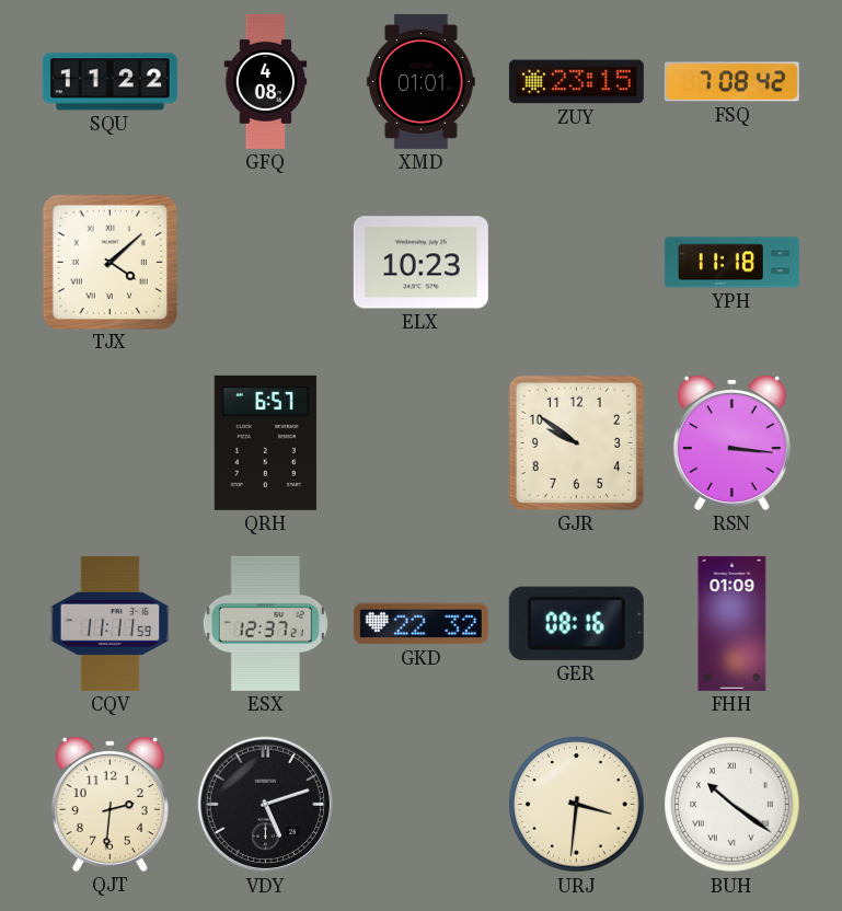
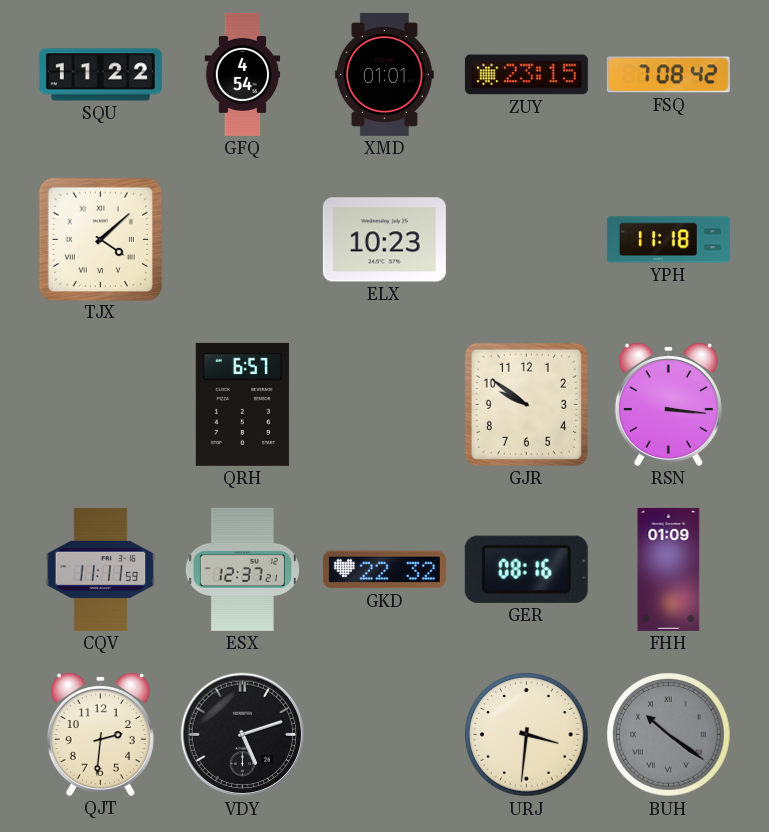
GFQ: 4:08 -> 4:54 (243, 74)
BUH dial: white -> grey (669, 735)
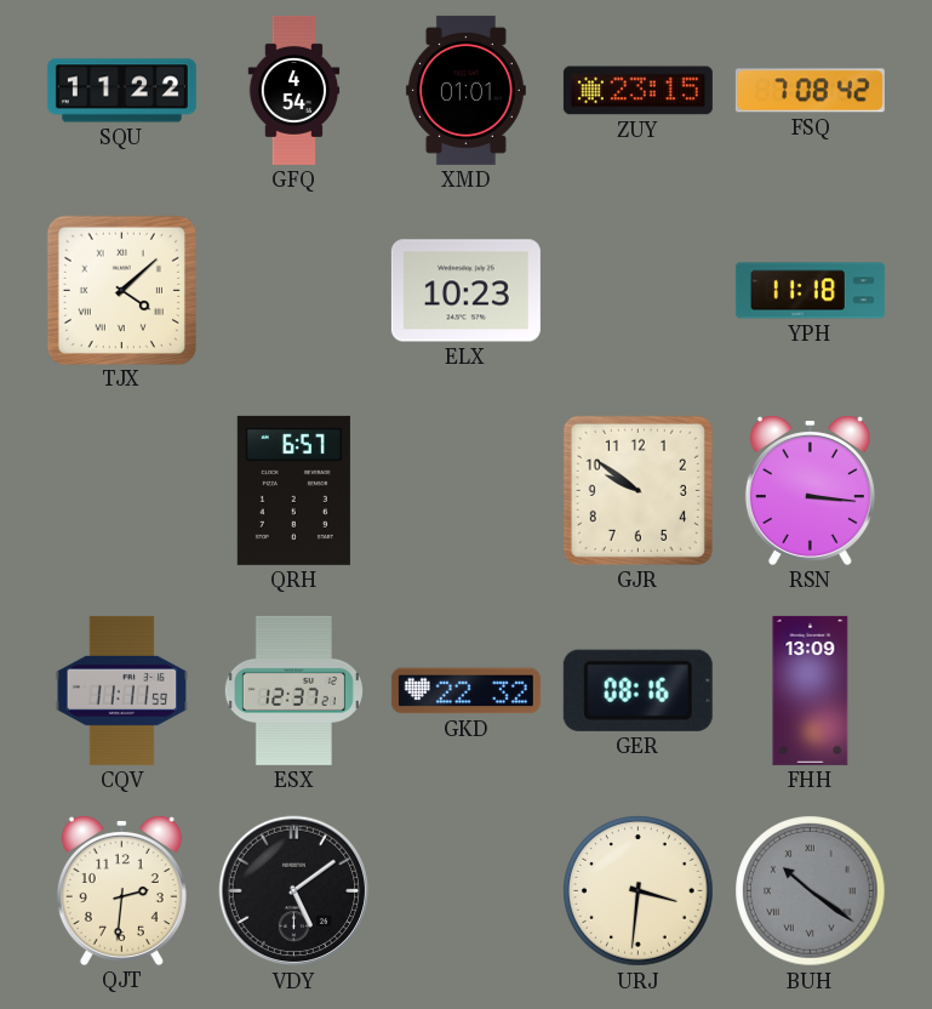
FHH: 01:09 -> 13:09 (811, 690)
VDY: 5:12 -> 5:09 (295, 891)
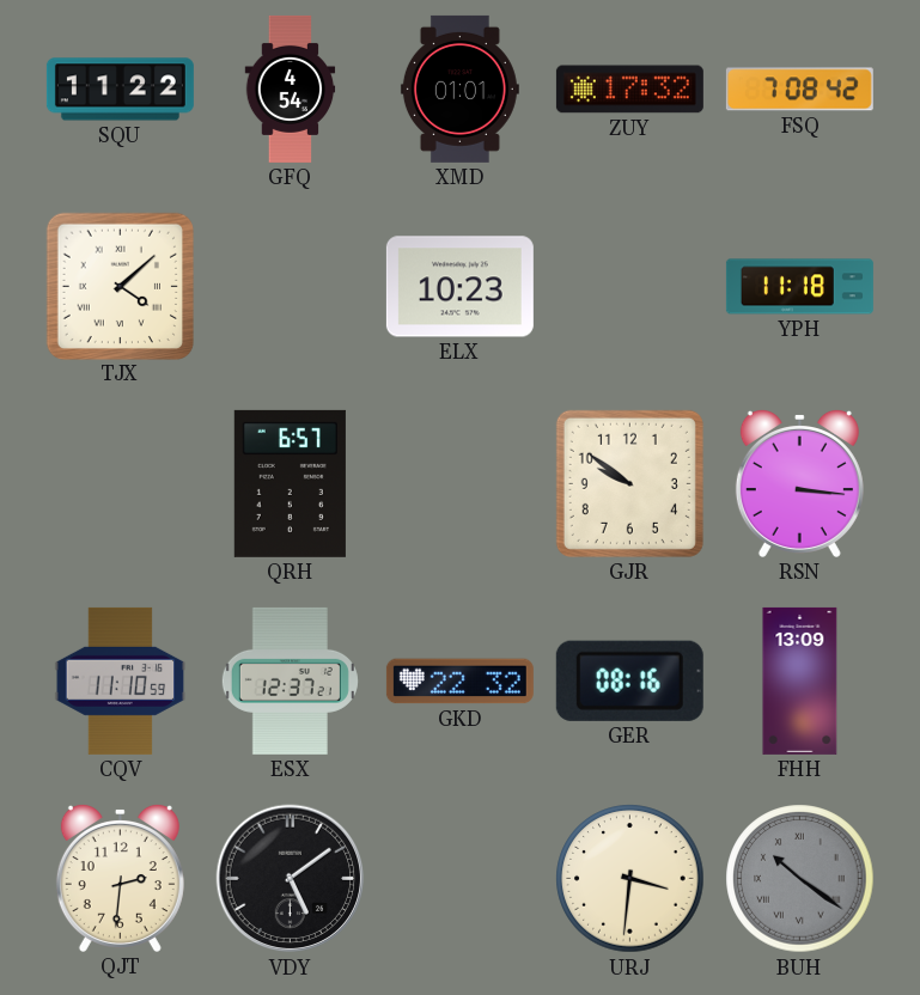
ZUY: 23:15 -> 17:32 (629, 90)
CQV: 11:11 -> 11:10 (121, 680)
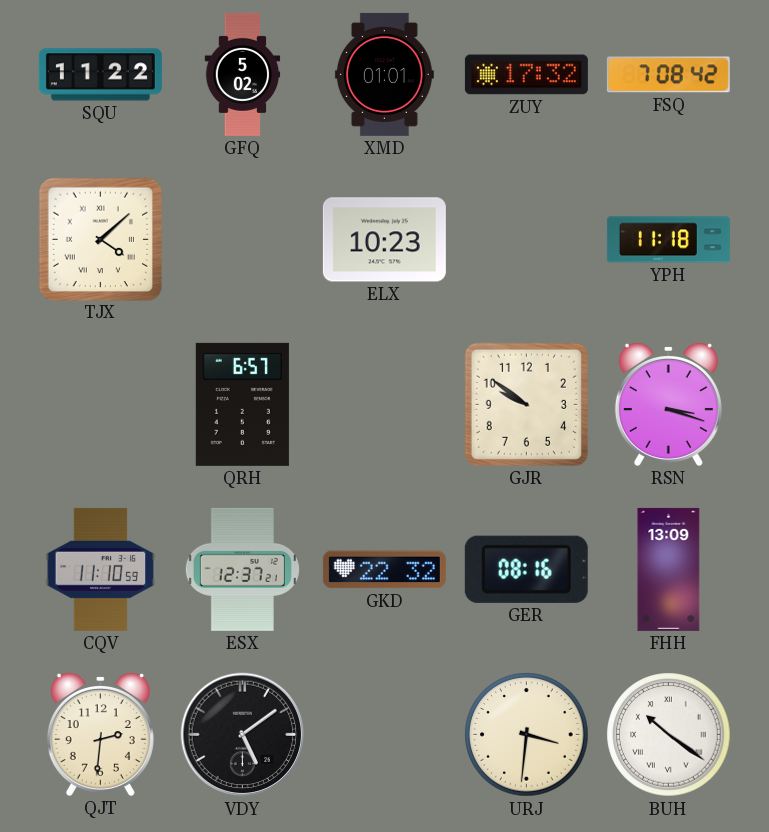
GFQ: 4:54 -> 5:02 (243, 74)
RSN: 3:16 -> 3:18 (668, 404)
BUH dial: grey -> white (669, 735)
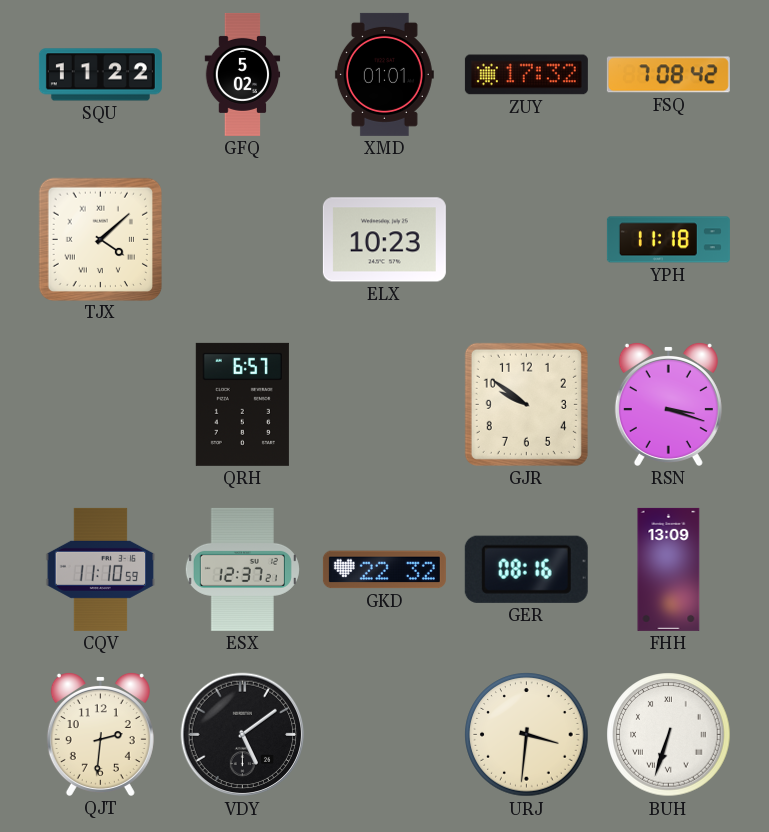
BUH: 10:21 -> 6:33 (669, 735)
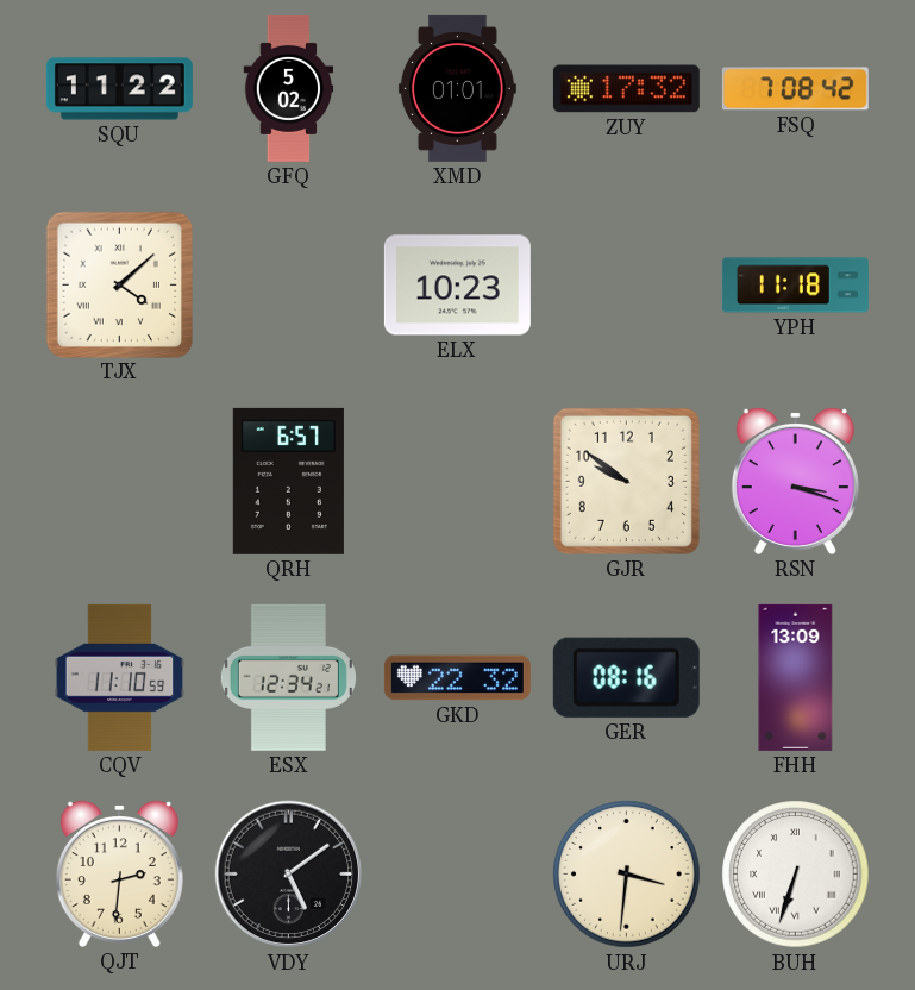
ESX: 12:37 -> 12:34 (288, 677)
